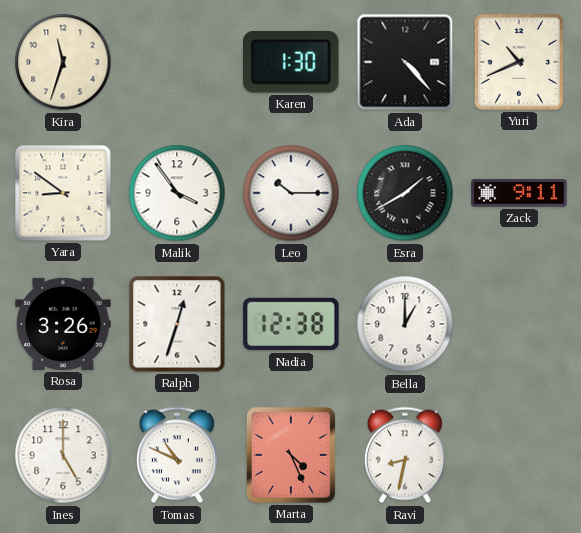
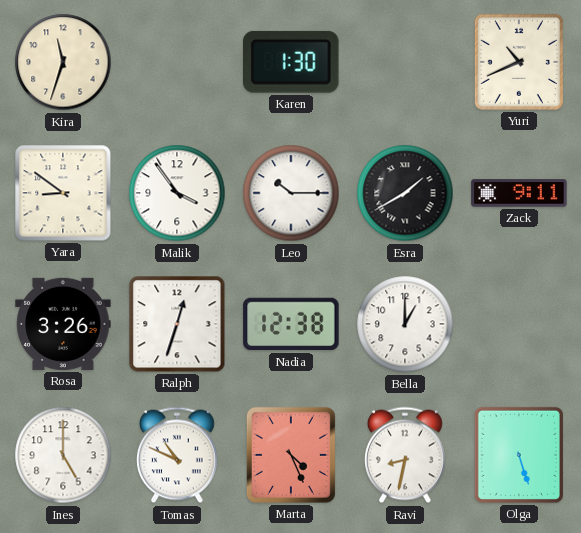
Ada: 4:23 -> none (405, 62)
Olga: none -> 5:27 (519, 455)
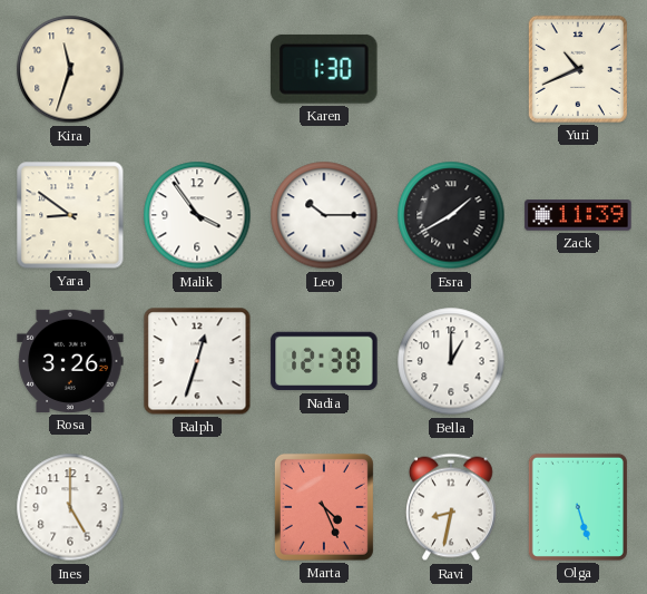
Zack: 9:11 -> 11:39 (578, 215)
Tomas: 10:49 -> none (178, 455)
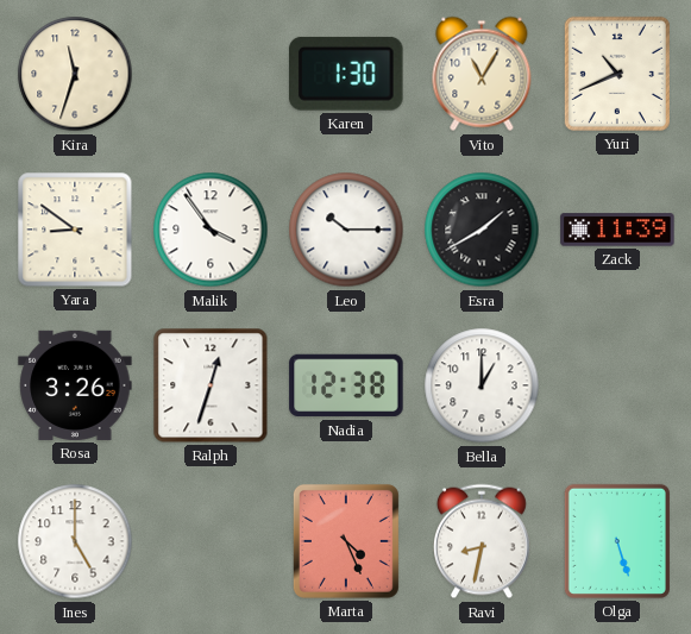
Vito: none -> 11:05 (482, 74)
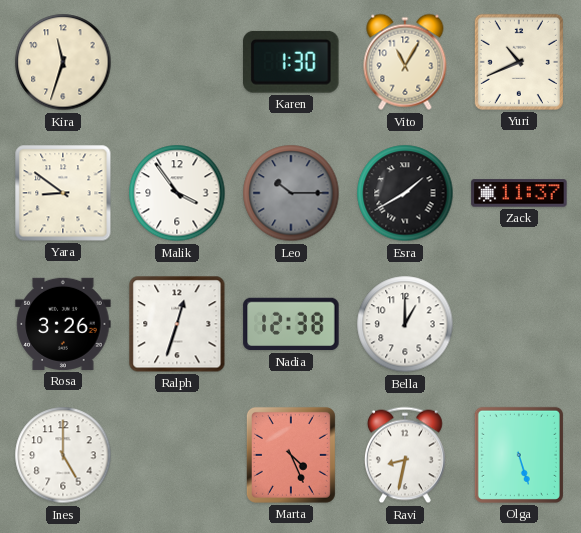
Leo dial: white -> grey (291, 193)
Zack: 11:39 -> 11:37 (519, 193)
